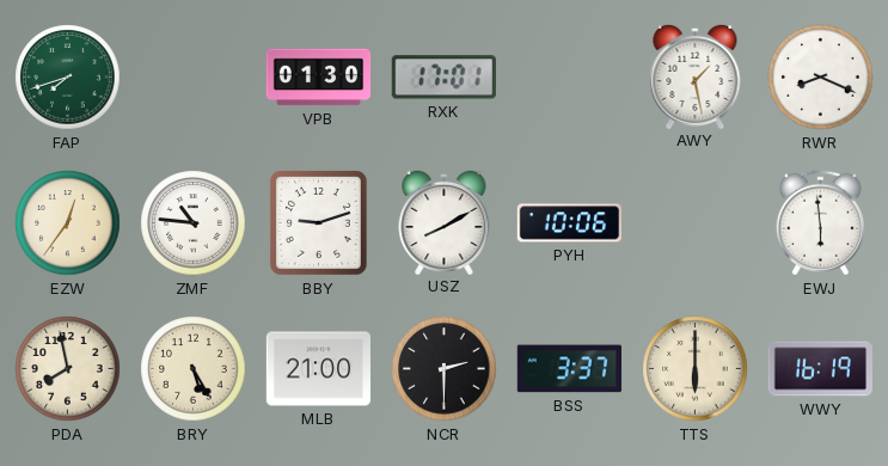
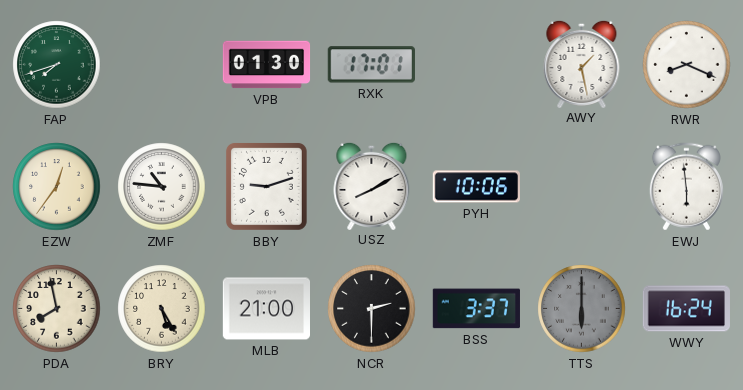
TTS dial: cream -> grey (582, 309)
WWY: 16:19 -> 16:24 (686, 309)
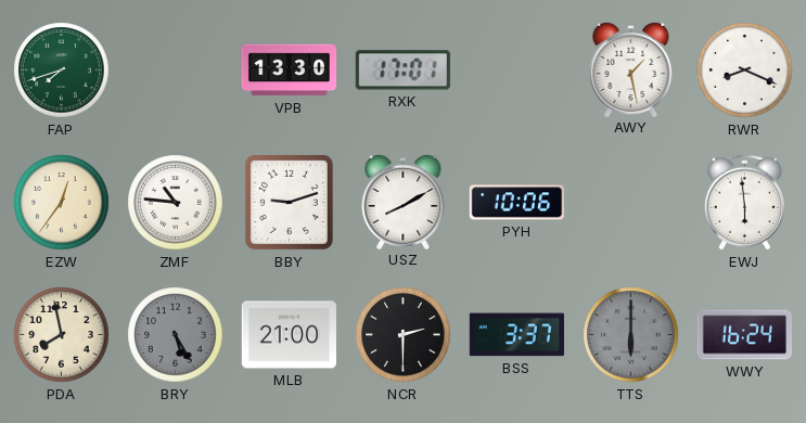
VPB: 01:30 -> 13:30 (290, 70)
BRY dial: cream -> grey (176, 335)
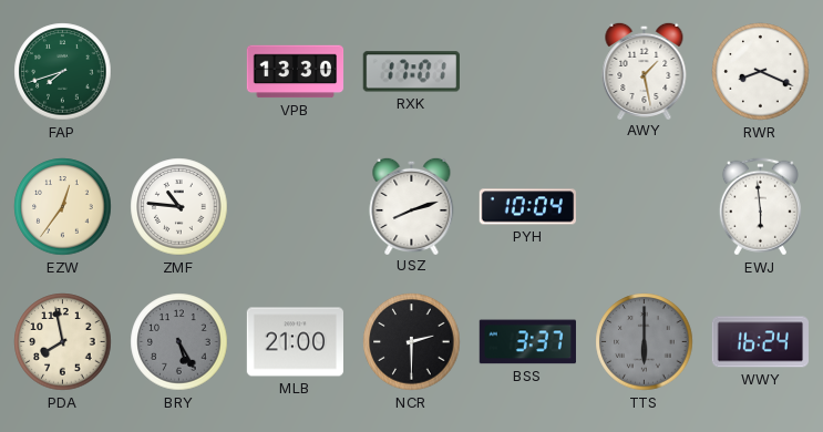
BBY: 9:12 -> none (289, 202)
USZ: 8:10 -> 8:12 (412, 205)
PYH: 10:06 -> 10:04 (527, 207)
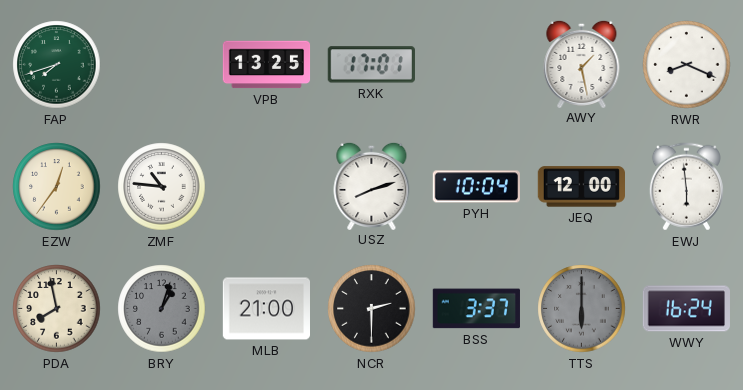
VPB: 13:30 -> 13:25 (267, 65)
JEQ: none -> 12:00 (581, 187)
BRY: 5:25 -> 1:03 (162, 309)
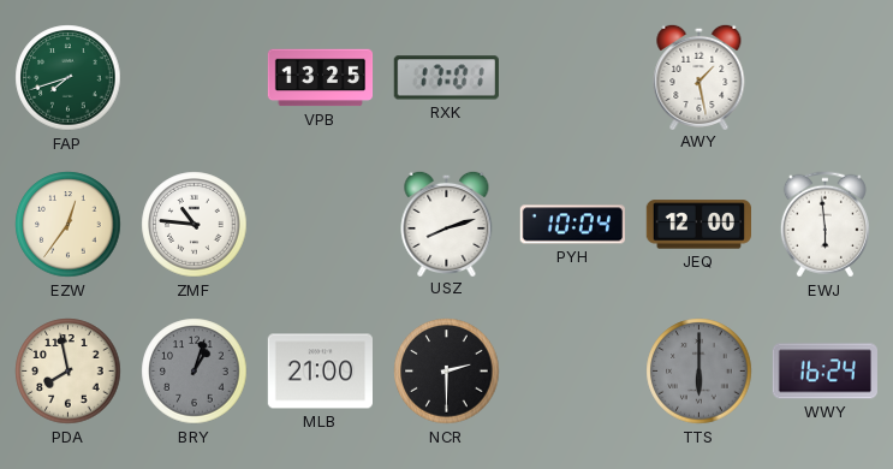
RWR: 8:19 -> none (687, 65)
BSS: 3:37 -> none (476, 309)
